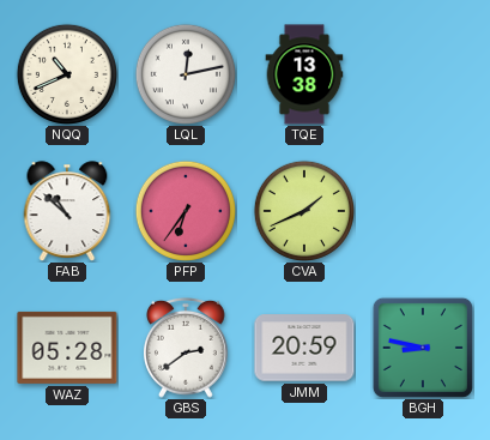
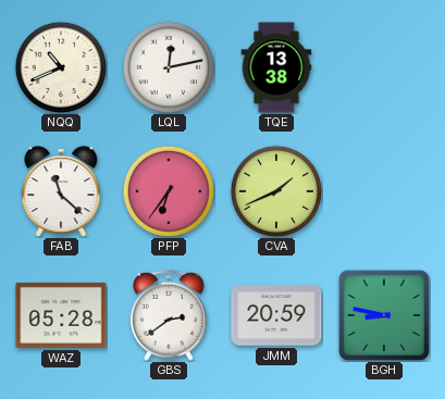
FAB: 10:52 -> 11:22 (61, 191)
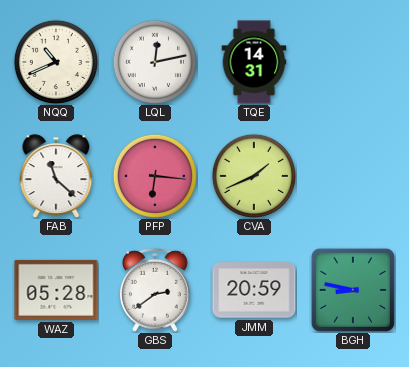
TQE: 13:38 -> 14:31 (254, 62)
PFP: 6:36 -> 6:16 (155, 176)
